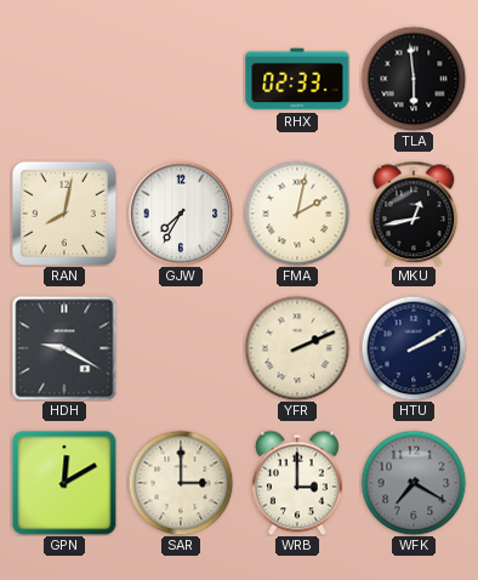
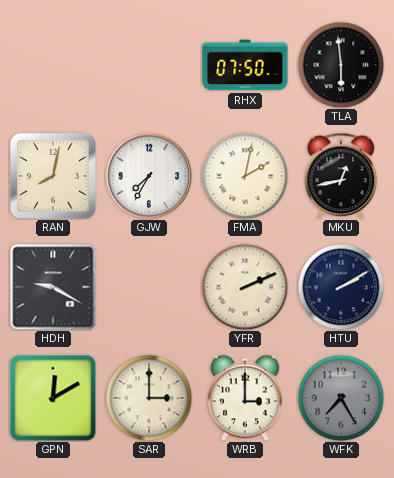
RHX: 02:33 -> 07:50 (245, 65)
WFK: 7:20 -> 7:25 (341, 398)
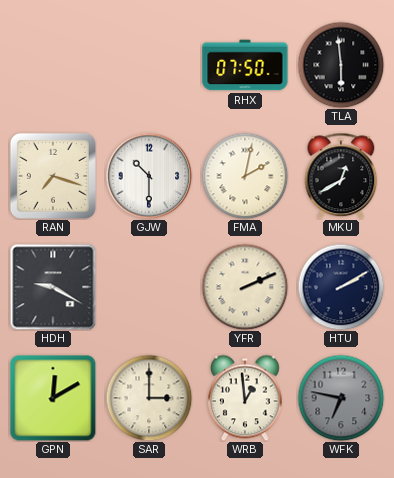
RAN: 8:02 -> 7:18 (53, 176)
GJW: 7:35 -> 10:30 (149, 176)
MKU: 12:43 -> 12:40 (341, 176)
WRB: 3:00 -> 12:59 (246, 398)
WFK: 7:25 -> 6:47 (341, 398)
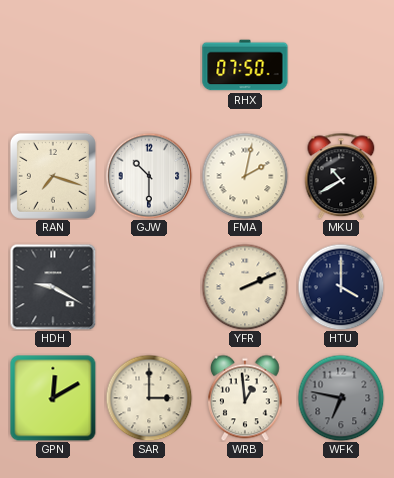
TLA: 5:59 -> none (341, 65)
MKU: 12:40 -> 10:40 (341, 176)
HTU: 2:10 -> 4:00 (341, 287)
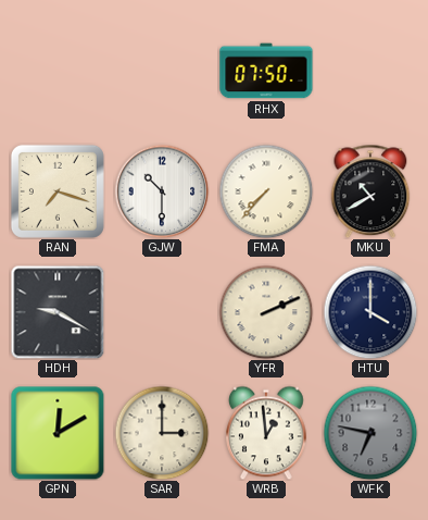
FMA: 2:02 -> 7:37 (266, 191)
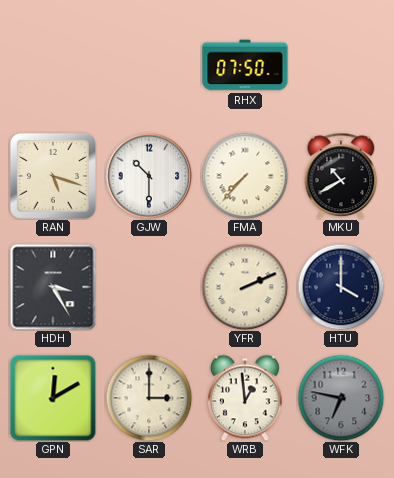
RAN: 7:18 -> 5:18 (53, 176)
HDH: 9:20 -> 3:25 (53, 287)
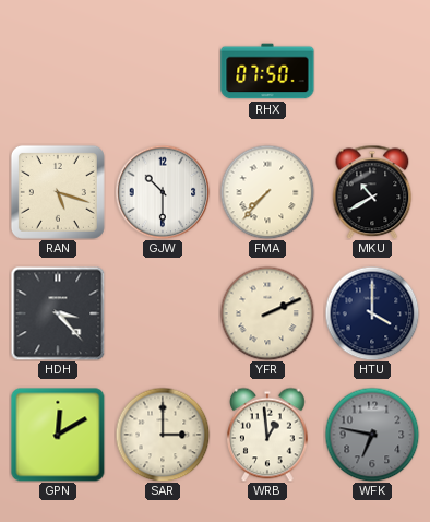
HDH: 3:25 -> 3:23 (58, 313)
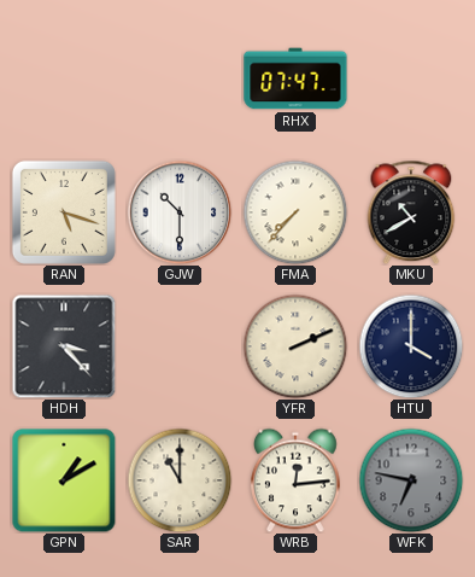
RHX: 07:50 -> 07:47 (295, 78)
GPN: 12:10 -> 1:10 (64, 480)
SAR: 3:00 -> 11:00 (180, 480)
WRB: 12:59 -> 12:14 (297, 480)
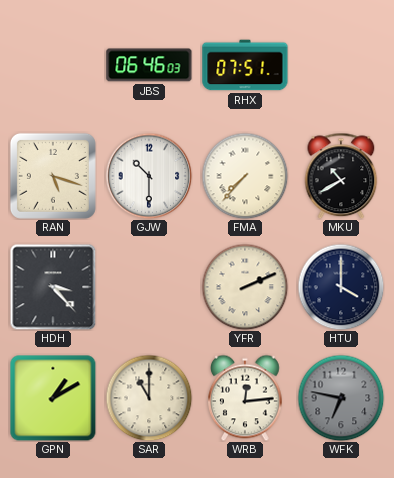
JBS: none -> 06:46 (149, 65)
RHX: 07:47 -> 07:51 (245, 65)
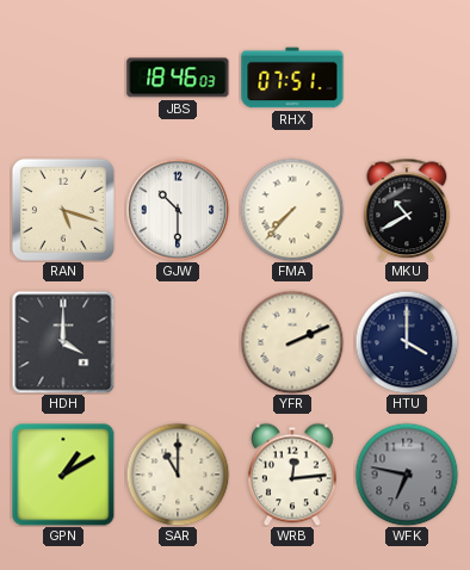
JBS: 06:46 -> 18:46 (178, 78)
HDH: 3:23 -> 4:00 (63, 342)
